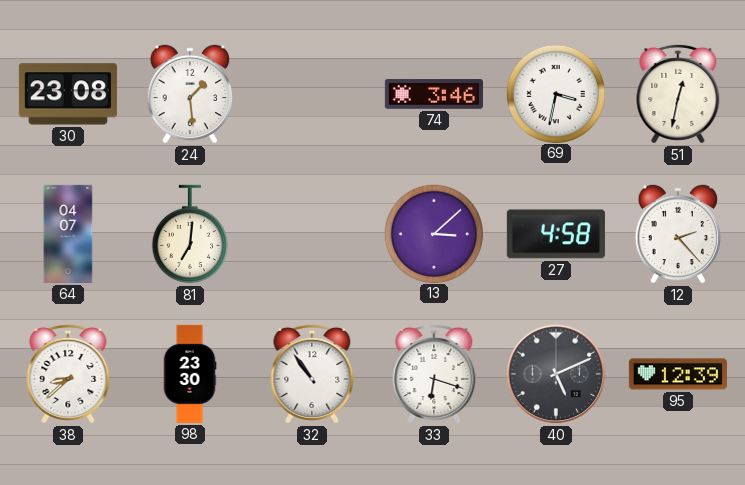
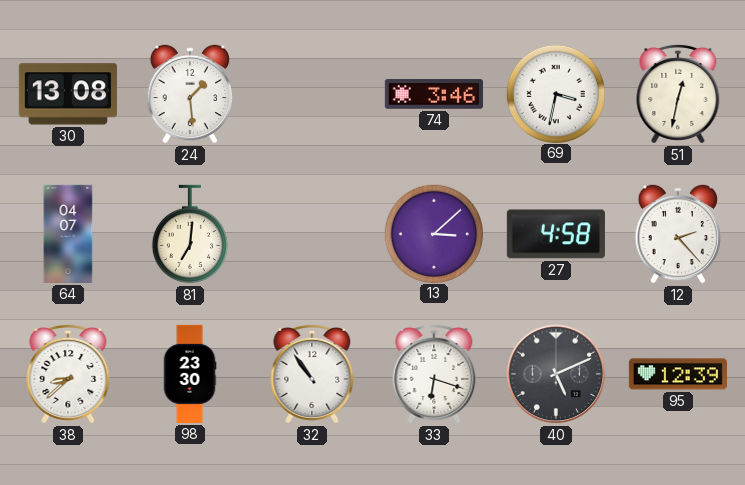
30: 23:08 -> 13:08 (68, 94)
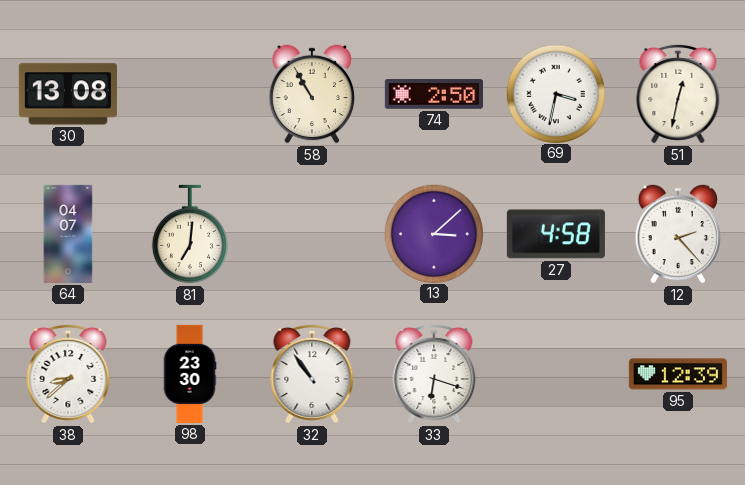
24: 1:29 -> none (190, 94)
58: none -> 10:55 (312, 94)
74: 3:46 -> 2:50 (434, 94)
40: 5:11 -> none (556, 374)
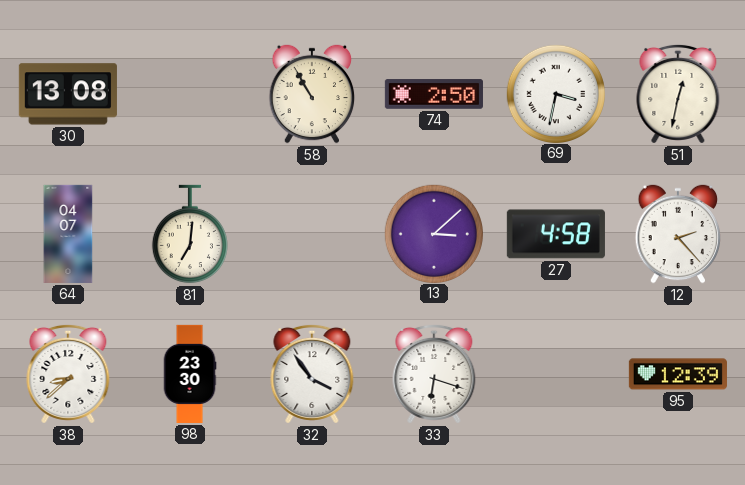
32: 10:54 -> 3:54 (312, 374)
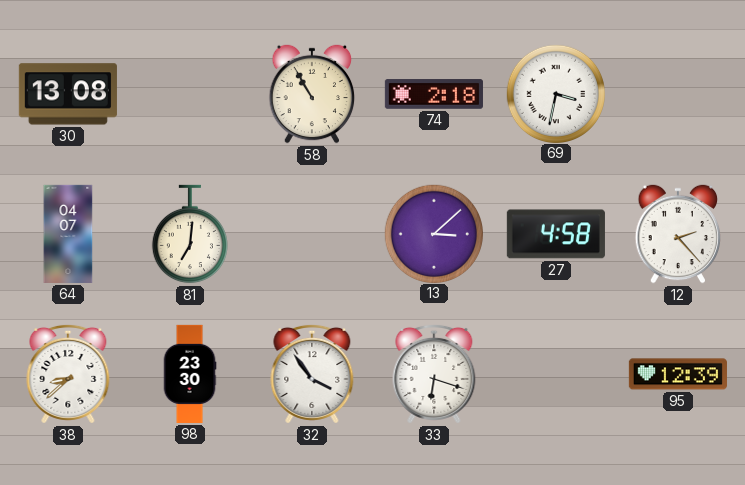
74: 2:50 -> 2:18 (434, 94)
51: 12:32 -> none (678, 94)
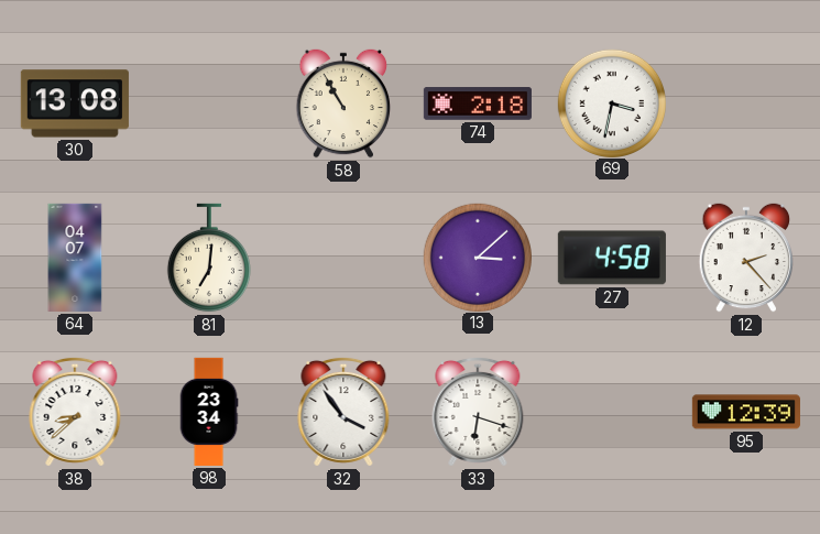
98: 23:30 -> 23:34 (209, 412)
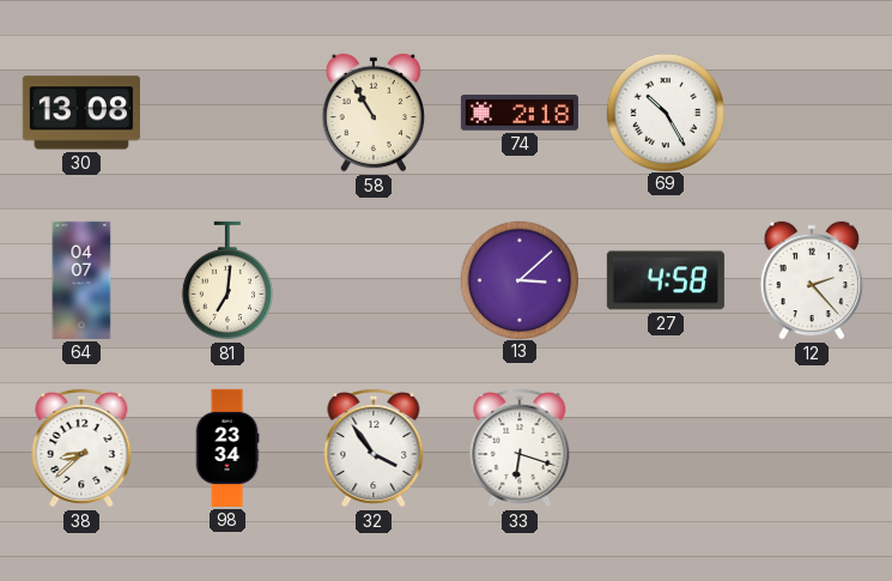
69: 3:32 -> 10:25 (665, 111)
95: 12:39 -> none (746, 412)
